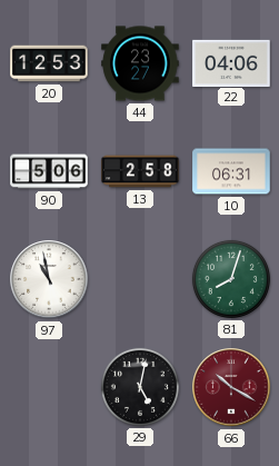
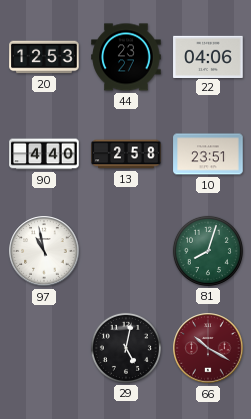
90: 5:06 -> 4:40 (44, 154)
10: 06:31 -> 23:51 (208, 154)
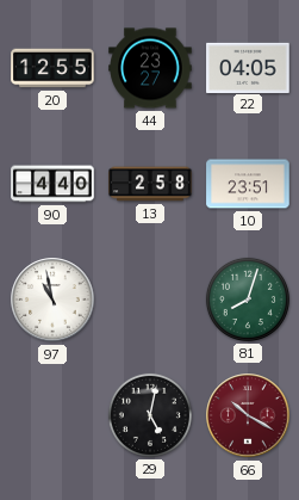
20: 12:53 -> 12:55 (52, 68)
22: 04:06 -> 04:05 (248, 67)
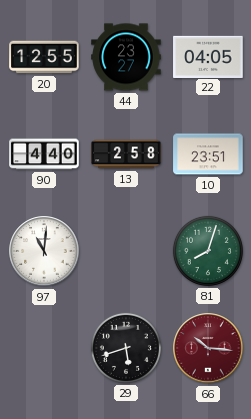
97: 10:58 -> 11:01 (44, 251)
29: 5:02 -> 5:42 (126, 348)
66: 10:20 -> 10:16 (208, 348)
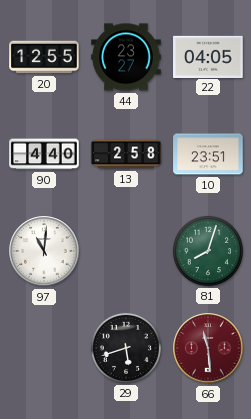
66: 10:16 -> 11:29 (208, 348)
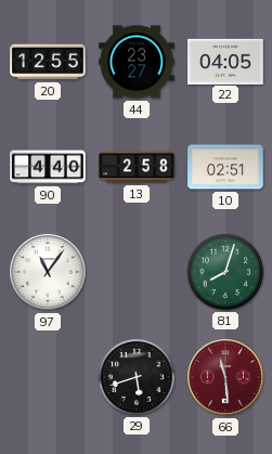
10: 23:51 -> 02:51 (225, 167)
97: 11:01 -> 11:06 (48, 272)
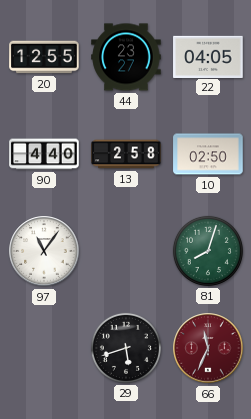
10: 02:51 -> 02:50 (208, 154)
66: 11:29 -> 11:34 (208, 348)
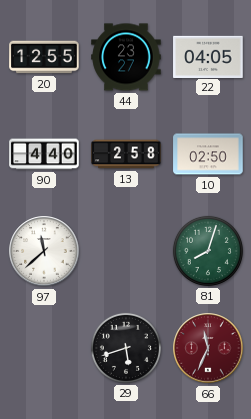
97: 11:06 -> 11:38 (44, 251)
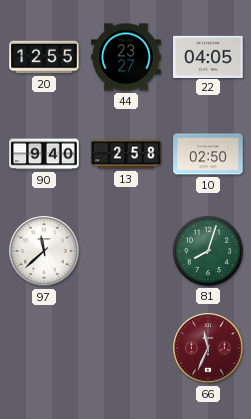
90: 4:40 -> 9:40 (44, 154)
29: 5:42 -> none (126, 348)
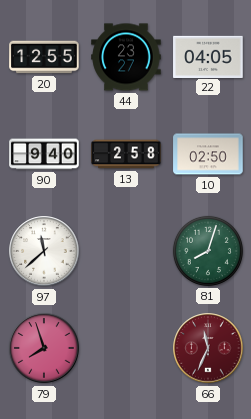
79: none -> 7:57 (44, 348)
